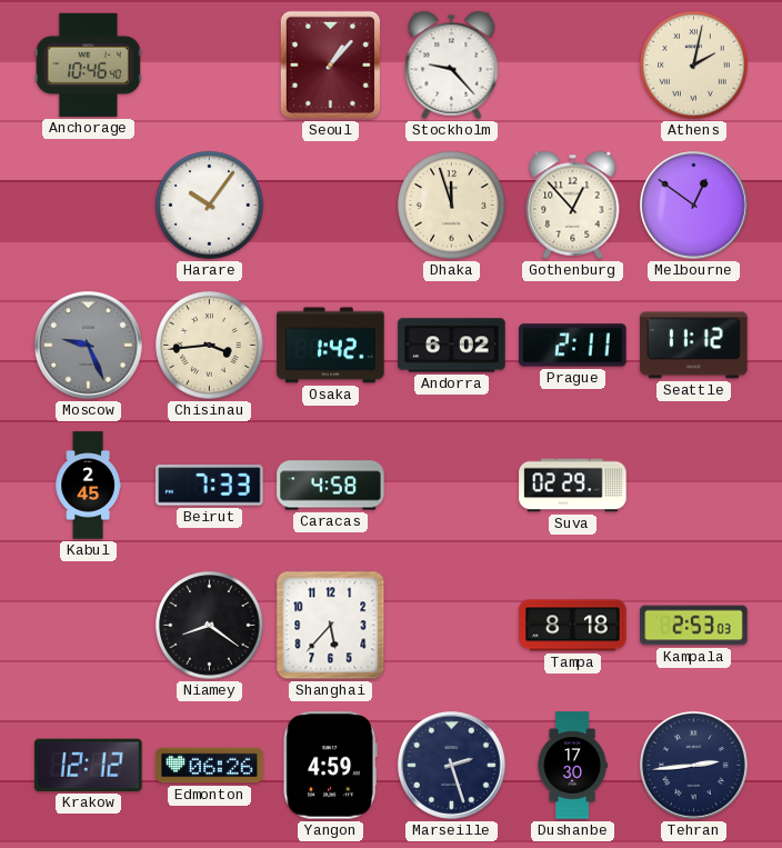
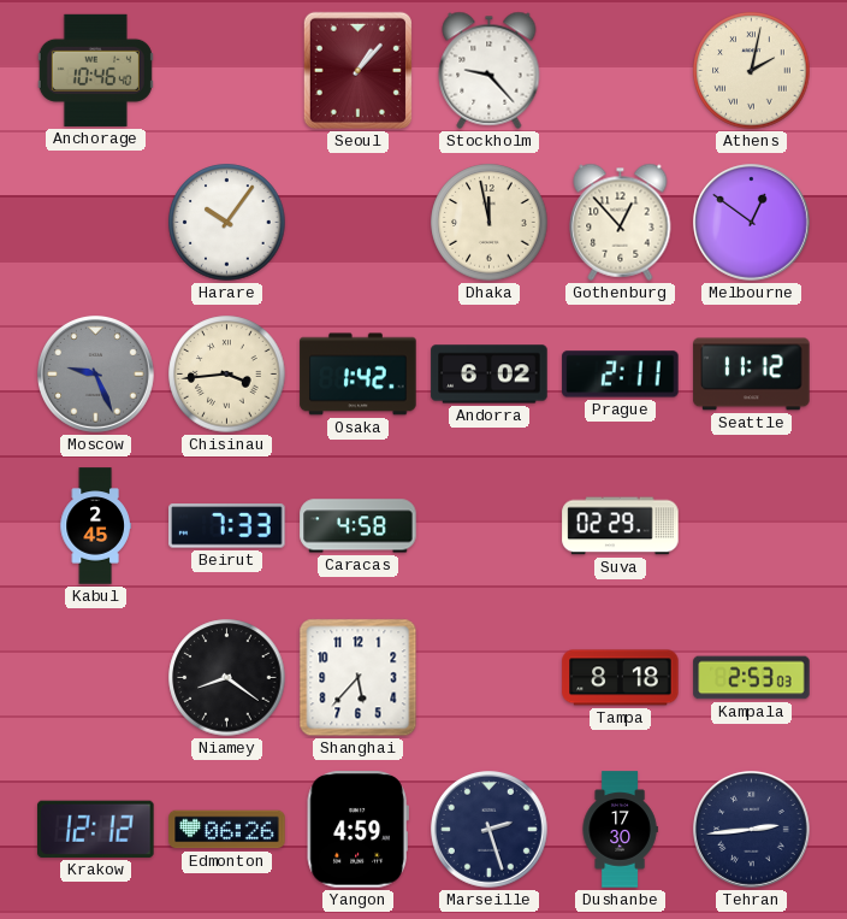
Dhaka: 11:57 -> 11:58 (490, 223)
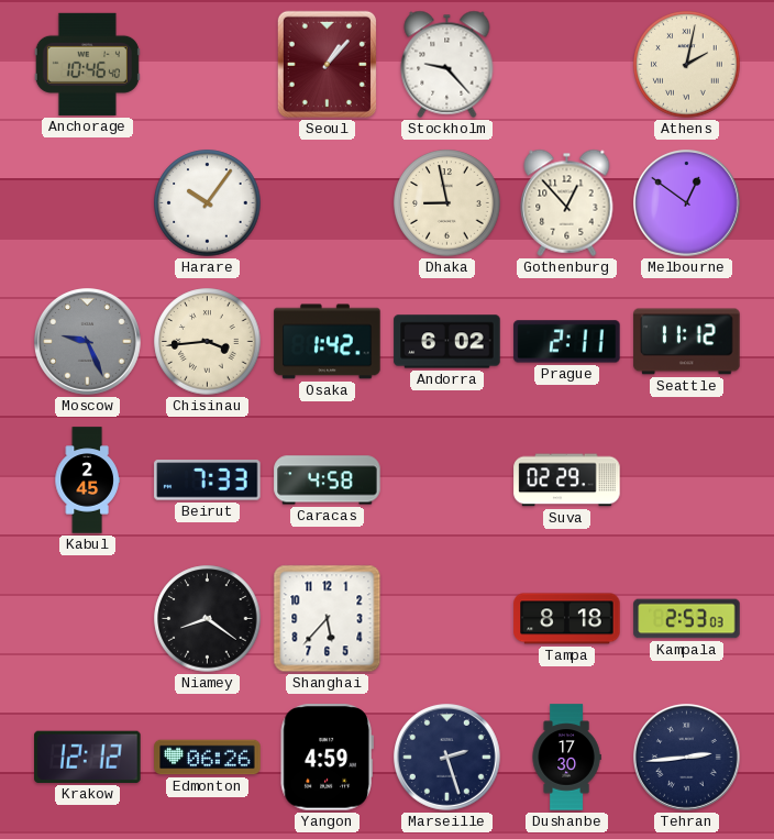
Dhaka: 11:58 -> 8:58 (447, 203)
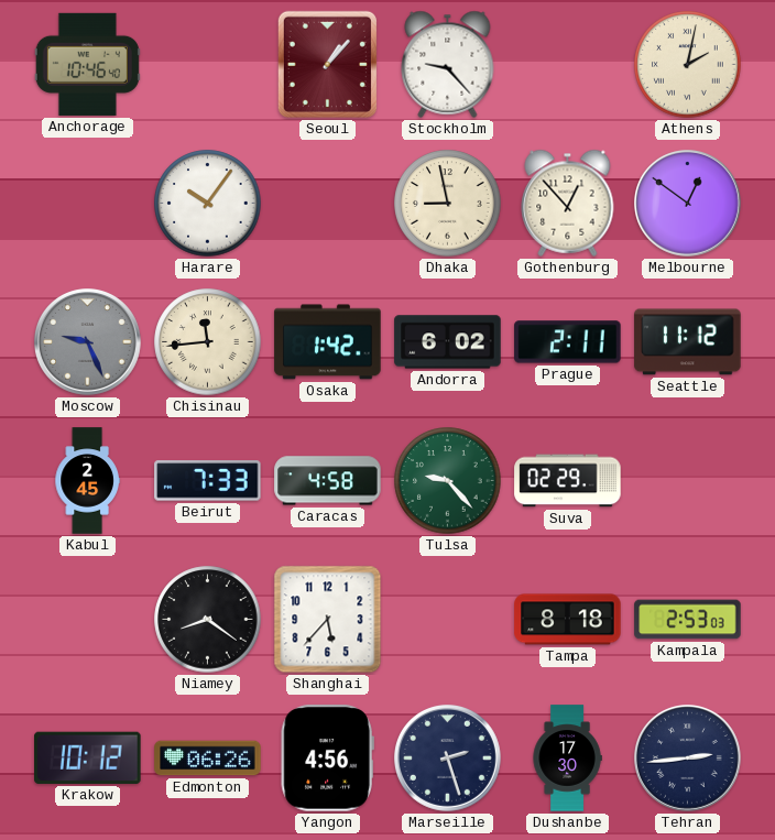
Chisinau: 3:44 -> 11:44 (208, 342)
Tulsa: none -> 9:23 (448, 481)
Krakow: 12:12 -> 10:12 (88, 757)
Yangon: 4:59 -> 4:56 (327, 759)
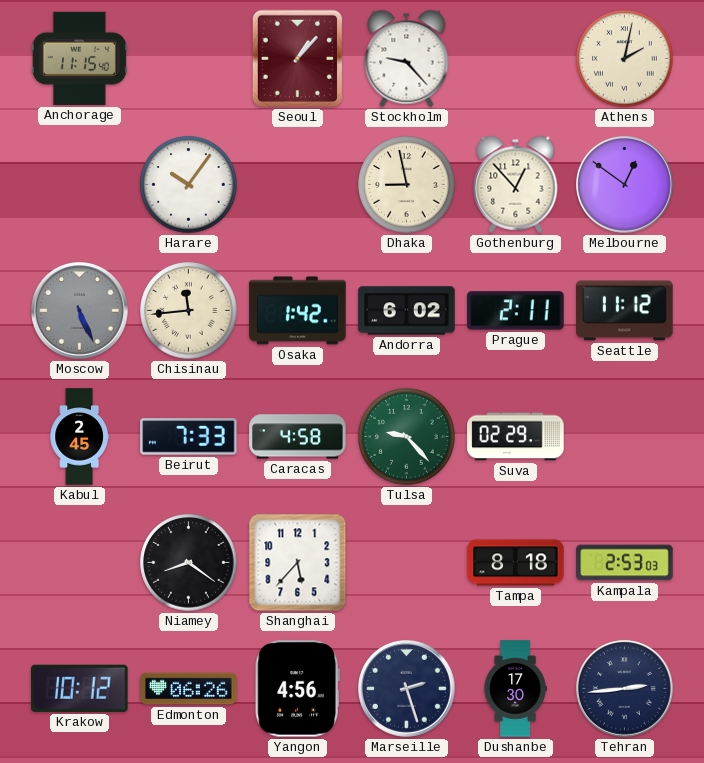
Anchorage: 10:46 -> 11:15 (79, 58)
Moscow: 9:26 -> 5:26 (80, 311)
